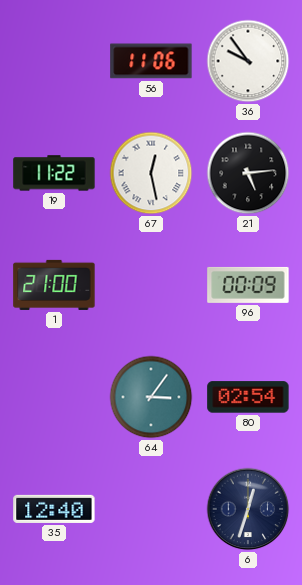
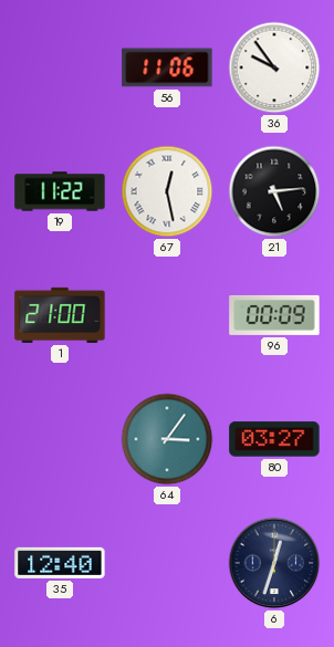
80: 02:54 -> 03:27 (274, 439)
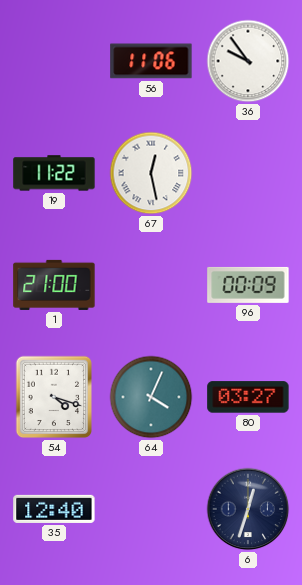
21: 5:14 -> none (274, 191)
54: none -> 4:18 (54, 397)
64: 3:06 -> 4:04 (151, 397)
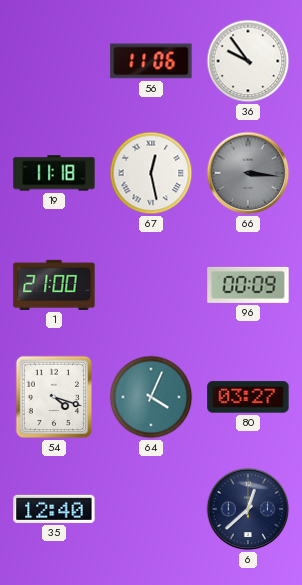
19: 11:22 -> 11:18 (54, 173)
66: none -> 3:16 (248, 173)
6: 12:33 -> 12:38 (248, 509)
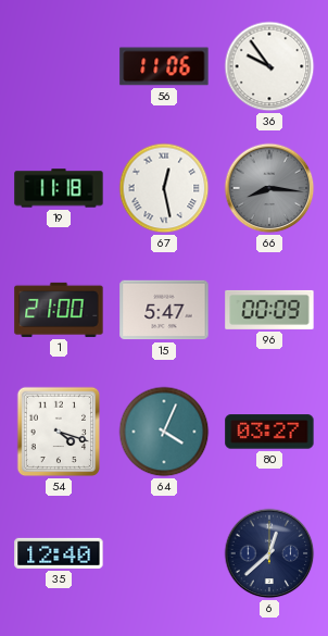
66: 3:16 -> 8:16 (269, 188)
15: none -> 5:47 (164, 310)
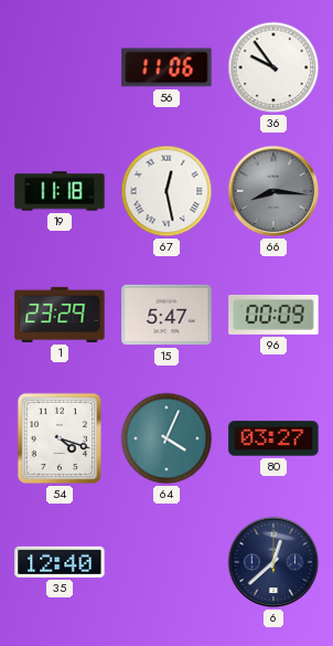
1: 21:00 -> 23:29 (60, 315)
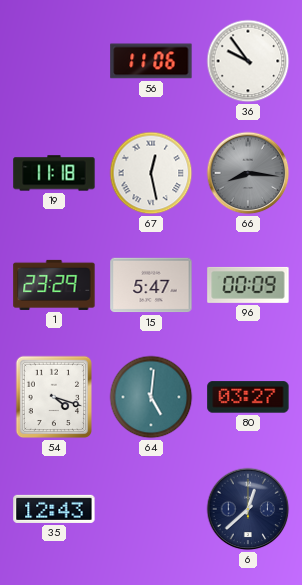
64: 4:04 -> 5:01 (151, 397)
35: 12:40 -> 12:43 (54, 509)
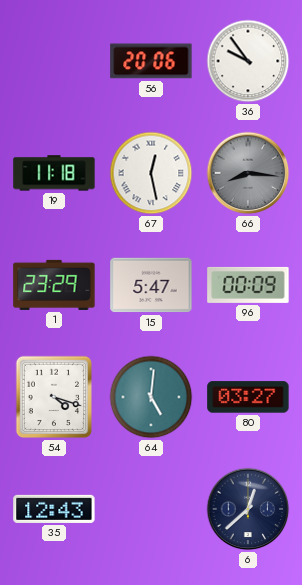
56: 11:06 -> 20:06 (151, 61)
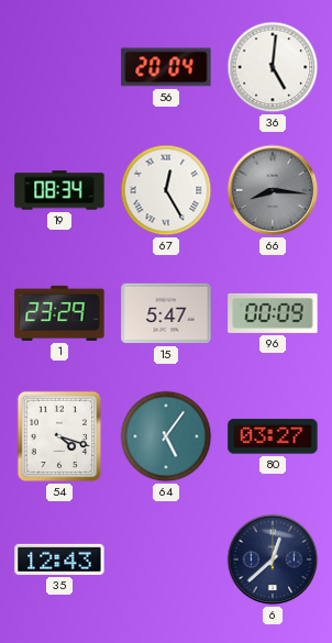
56: 20:06 -> 20:04 (166, 67)
36: 9:54 -> 5:01 (273, 67)
19: 11:18 -> 08:34 (59, 190)
67: 12:28 -> 12:25 (166, 190)
64: 5:01 -> 5:06 (166, 436)
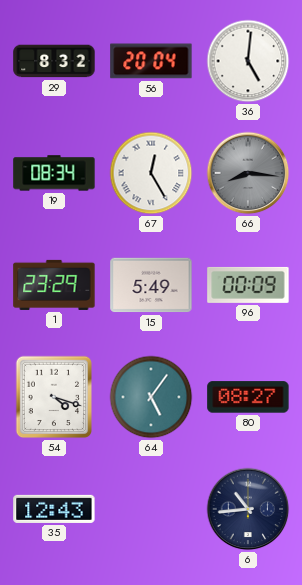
29: none -> 8:32 (54, 61)
15: 5:47 -> 5:49 (151, 285)
80: 03:27 -> 08:27 (248, 397)
6: 12:38 -> 10:44 (248, 509)
